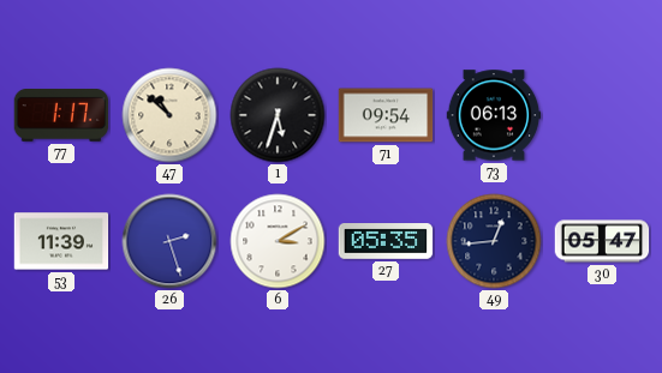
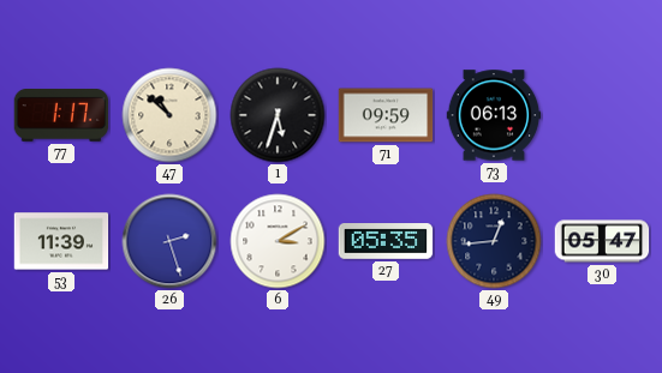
71: 09:54 -> 09:59 (386, 115)
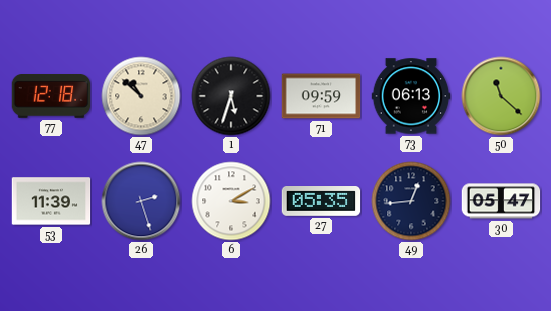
77: 1:17 -> 12:18 (51, 97)
50: none -> 11:22 (501, 96)
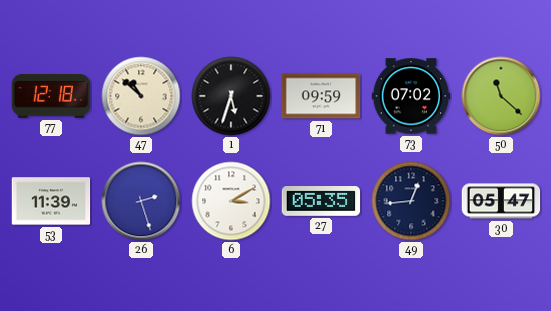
73: 06:13 -> 07:02 (411, 96)
